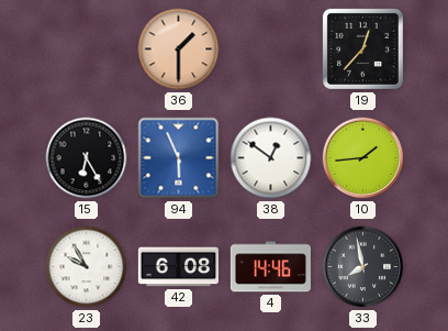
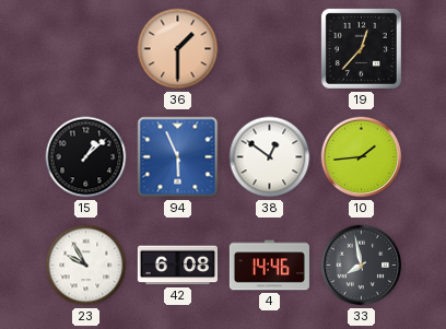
15: 6:25 -> 1:08 (86, 157)
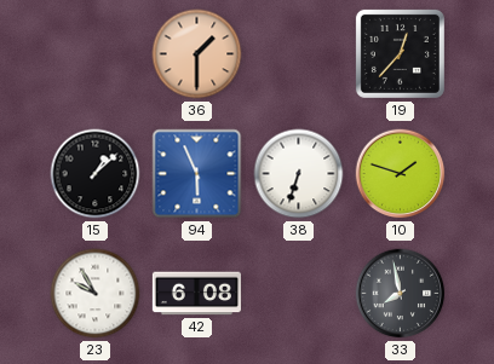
38: 12:51 -> 6:33 (299, 174)
10: 1:44 -> 1:48 (401, 174)
4: 14:46 -> none (269, 266)
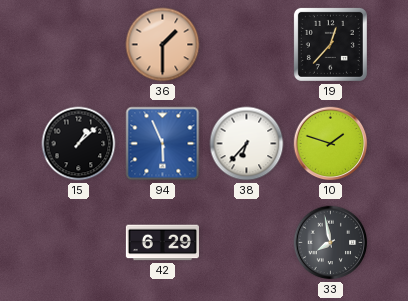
38: 6:33 -> 6:37 (247, 144)
23: 9:55 -> none (96, 294)
42: 6:08 -> 6:29 (162, 243)
